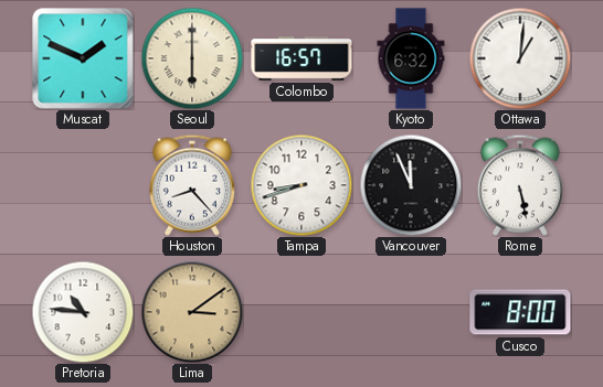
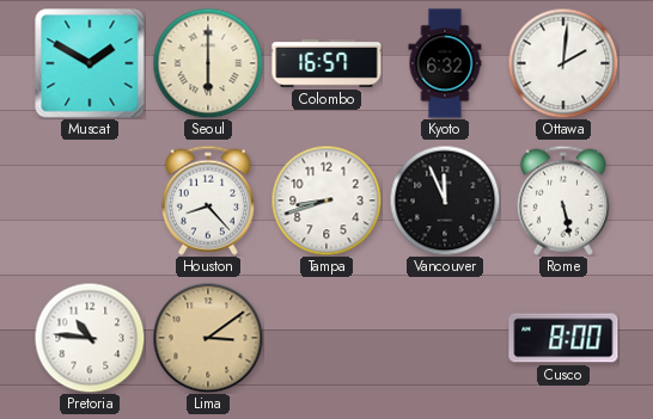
Muscat: 1:49 -> 1:50 (90, 63)
Ottawa: 1:01 -> 2:01 (563, 63)
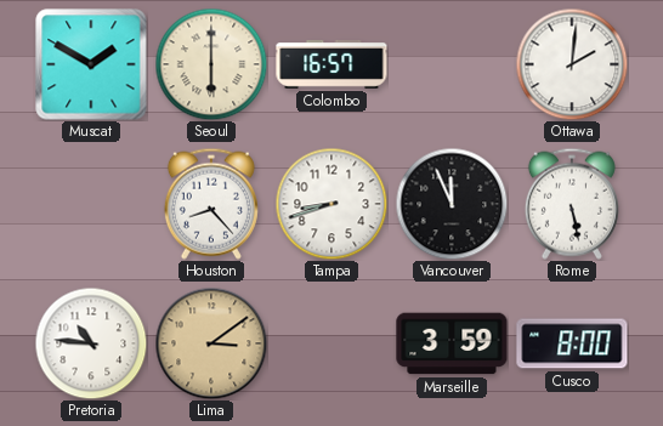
Kyoto: 6:32 -> none (445, 63)
Marseille: none -> 3:59 (452, 343)
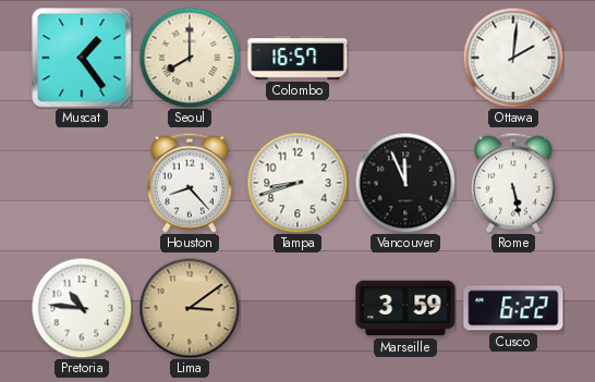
Muscat: 1:50 -> 1:24 (82, 58)
Seoul: 6:00 -> 8:00 (190, 58)
Cusco: 8:00 -> 6:22 (513, 308)
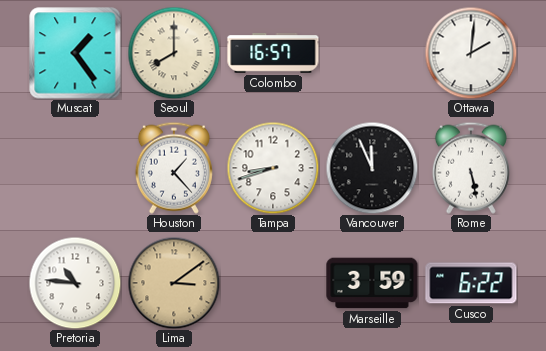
Houston: 8:23 -> 1:23 (174, 168)
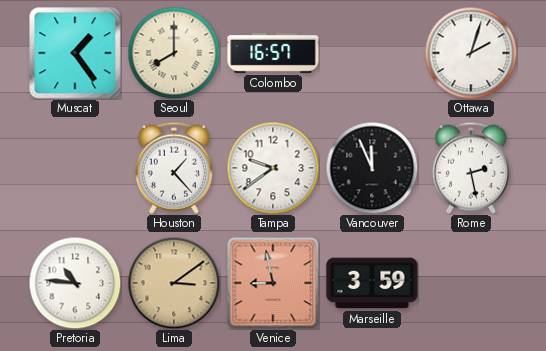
Ottawa: 2:01 -> 2:03 (471, 53)
Tampa: 8:42 -> 9:39 (273, 168)
Rome: 5:28 -> 2:28 (471, 168)
Venice: none -> 8:58 (273, 283)
Cusco: 6:22 -> none (471, 283)
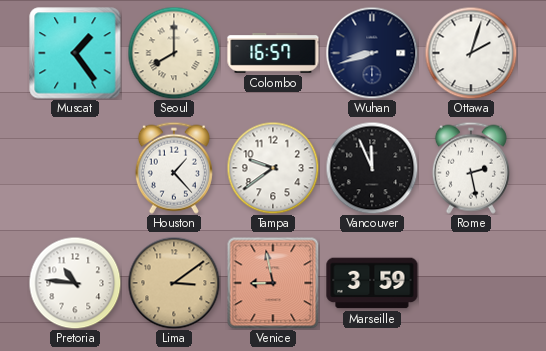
Wuhan: none -> 8:42 (372, 53)
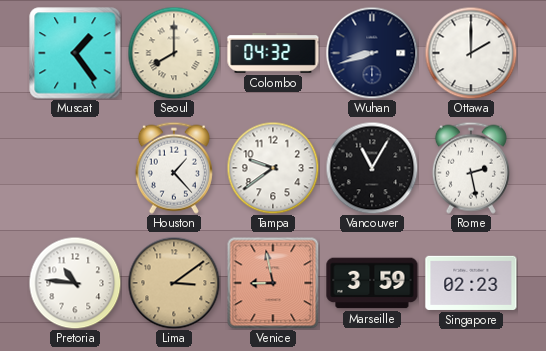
Colombo: 16:57 -> 04:32 (273, 53)
Ottawa: 2:03 -> 2:00 (471, 53)
Vancouver: 11:56 -> 11:05 (372, 168)
Singapore: none -> 02:23 (471, 283)
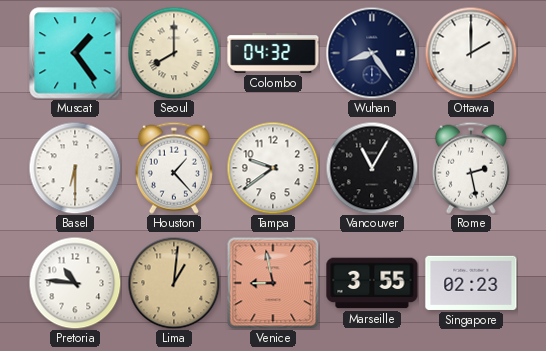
Wuhan: 8:42 -> 8:24 (372, 53)
Basel: none -> 6:30 (75, 168)
Lima: 3:09 -> 1:01 (174, 283)
Marseille: 3:59 -> 3:55 (372, 283)
